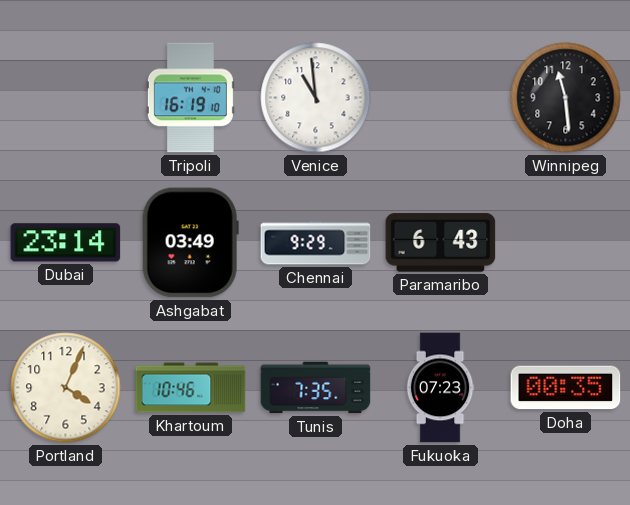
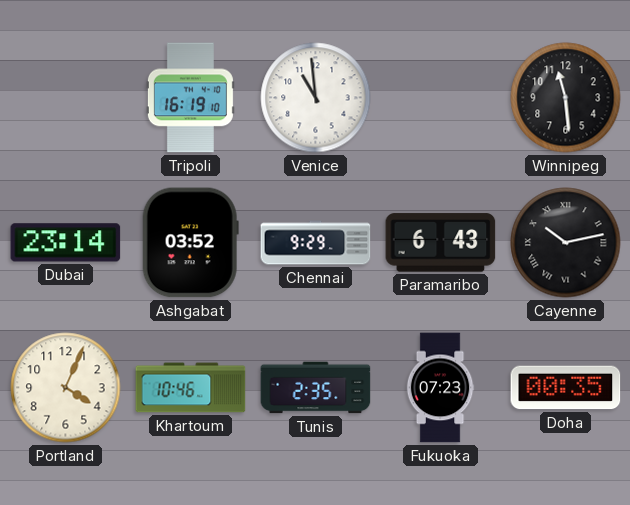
Ashgabat: 03:49 -> 03:52 (190, 243)
Cayenne: none -> 10:13 (566, 243)
Tunis: 7:35 -> 2:35 (316, 388)
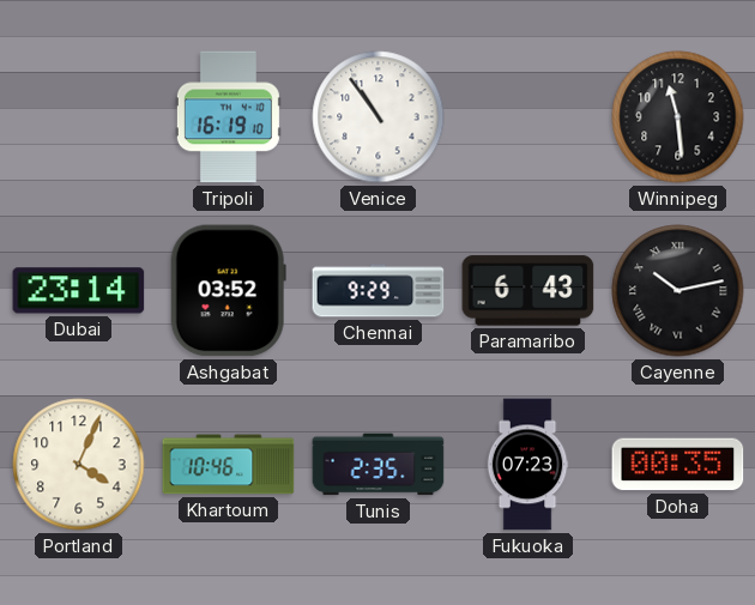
Venice: 10:59 -> 10:54 (379, 117)
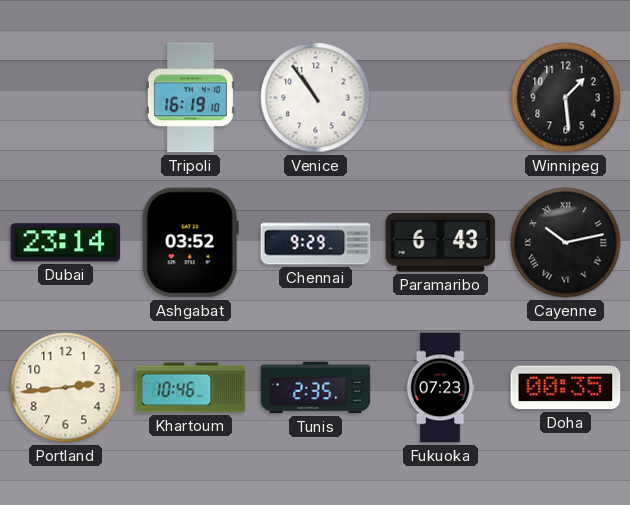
Winnipeg: 11:29 -> 1:29 (566, 98)
Portland: 4:04 -> 2:44 (66, 388)
